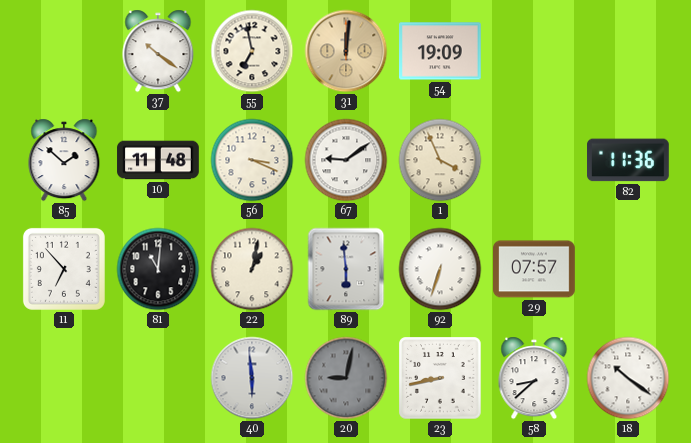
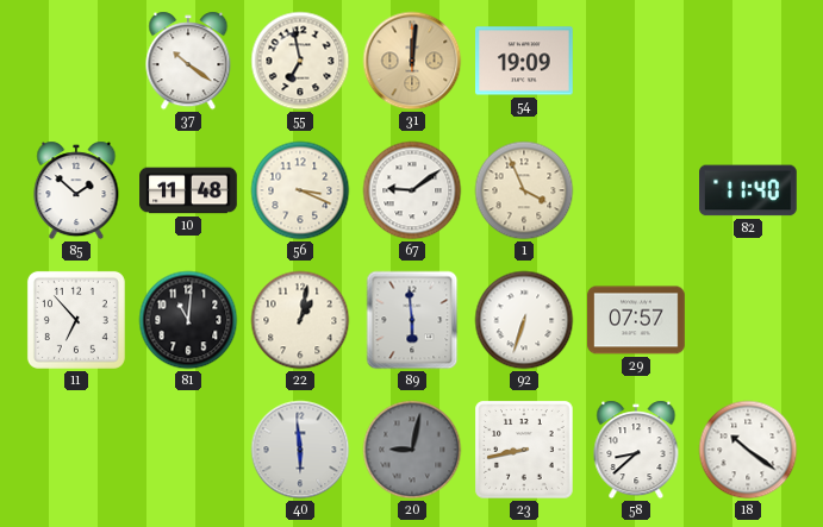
82: 11:36 -> 11:40 (749, 190)
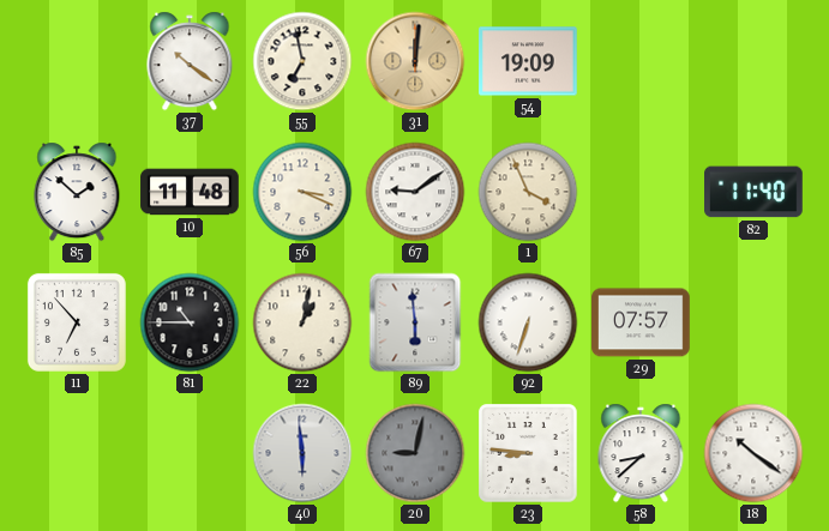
81: 11:01 -> 10:45 (190, 322)
23: 8:43 -> 8:46 (528, 453)
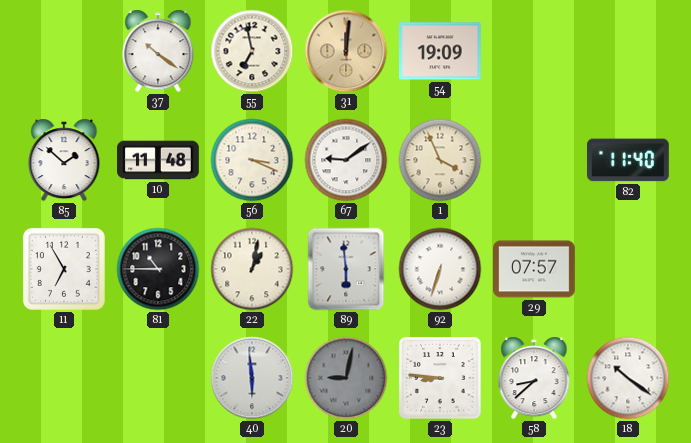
11: 6:53 -> 6:55 (64, 269)
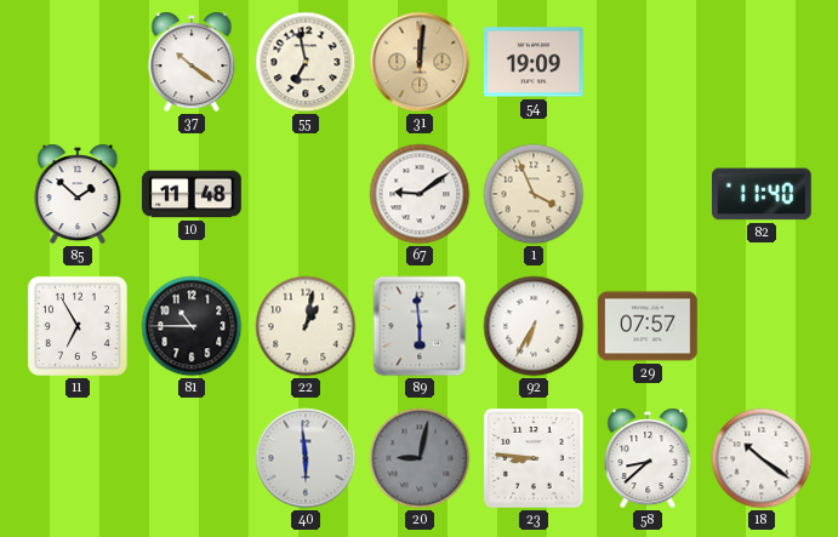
56: 3:19 -> none (252, 160)
92: 6:33 -> 6:35 (534, 326)
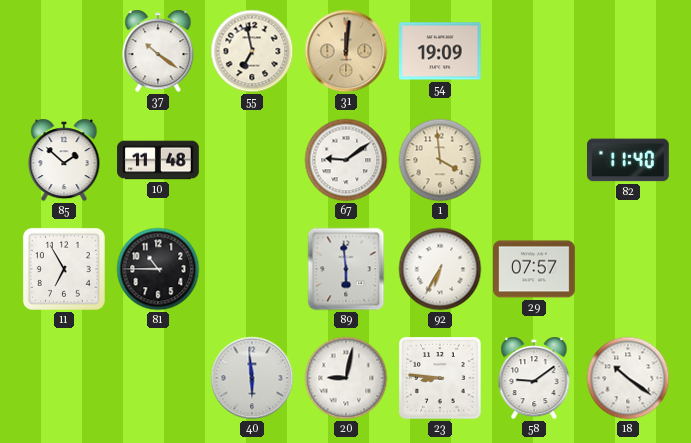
1: 3:56 -> 3:59 (440, 160)
22: 1:02 -> none (306, 326)
20 dial: grey -> white (346, 378)
58: 8:38 -> 9:09 (534, 378)
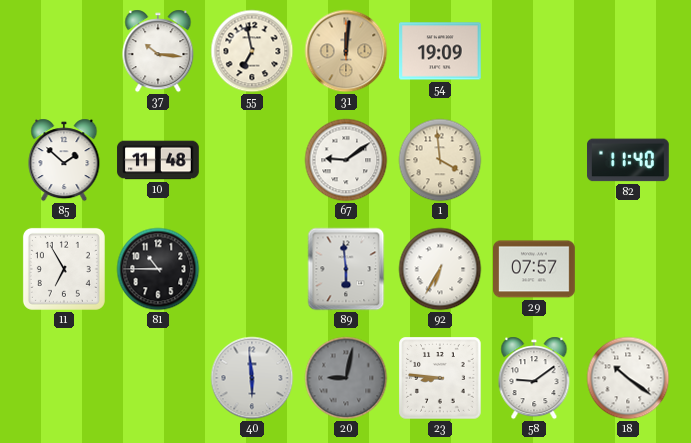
37: 10:21 -> 10:16 (158, 51)
20 dial: white -> grey (346, 378)
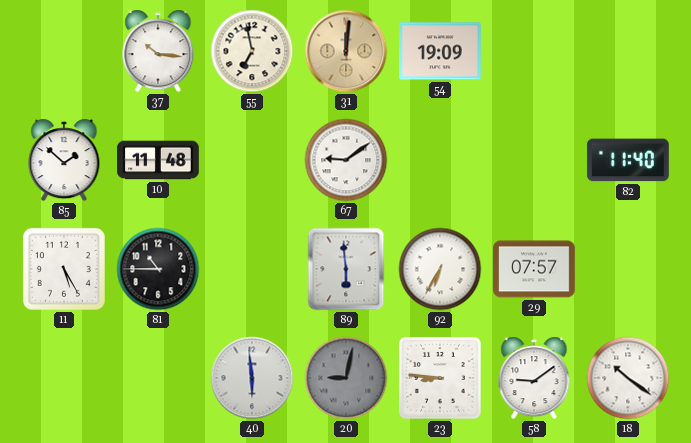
1: 3:59 -> none (440, 160)
11: 6:55 -> 5:25 (64, 269)
